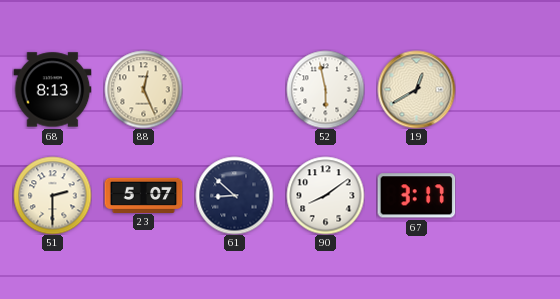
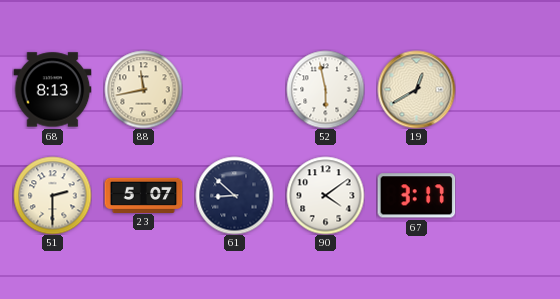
88: 12:26 -> 11:43 (143, 89)
90: 8:09 -> 4:09 (325, 195)
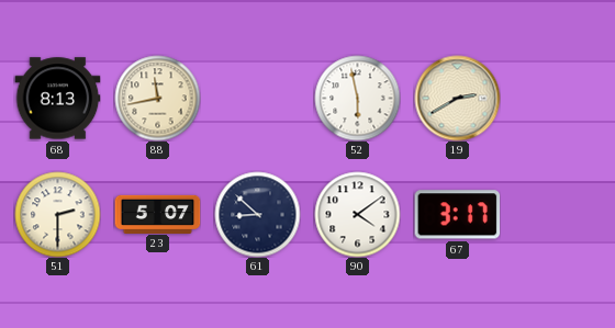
19: 12:40 -> 2:40 (457, 98)
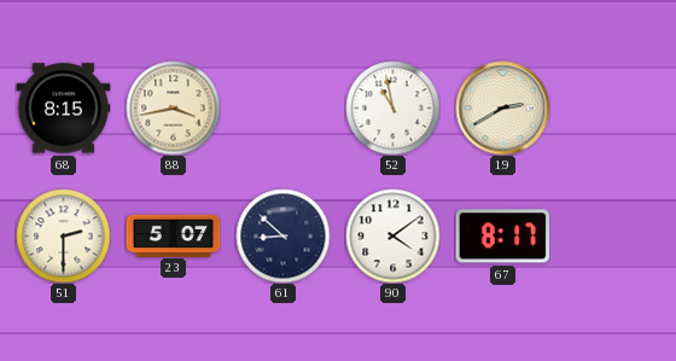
68: 8:13 -> 8:15 (63, 109)
88: 11:43 -> 3:43 (173, 107)
52: 5:58 -> 10:58 (392, 107)
67: 3:17 -> 8:17 (502, 237)
